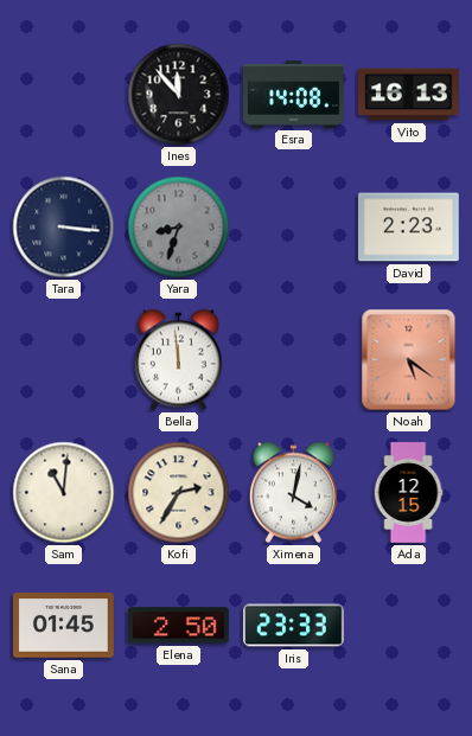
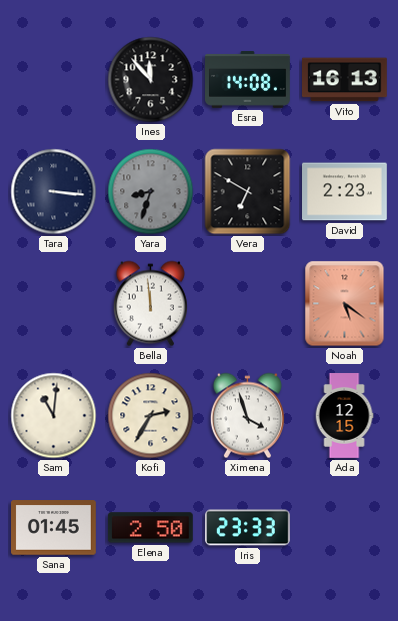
Vera: none -> 6:50 (248, 192)
Ximena: 4:02 -> 3:57 (247, 416)
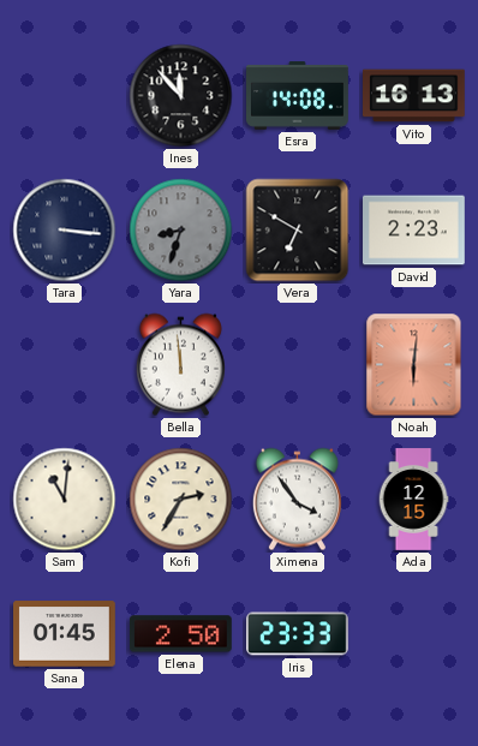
Noah: 5:21 -> 6:01 (414, 365)
Ximena: 3:57 -> 3:54 (297, 500)
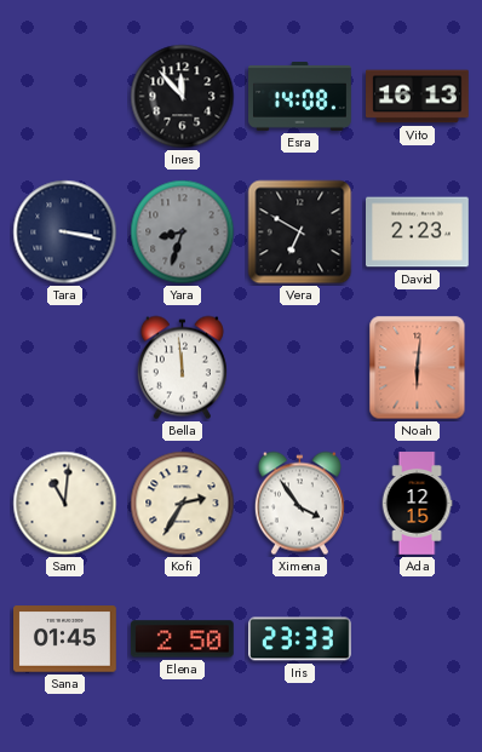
Tara: 3:16 -> 3:17 (65, 233)
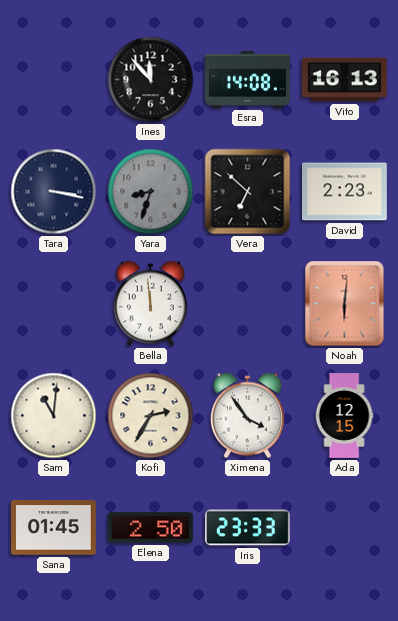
Vera: 6:50 -> 6:52 (248, 192)
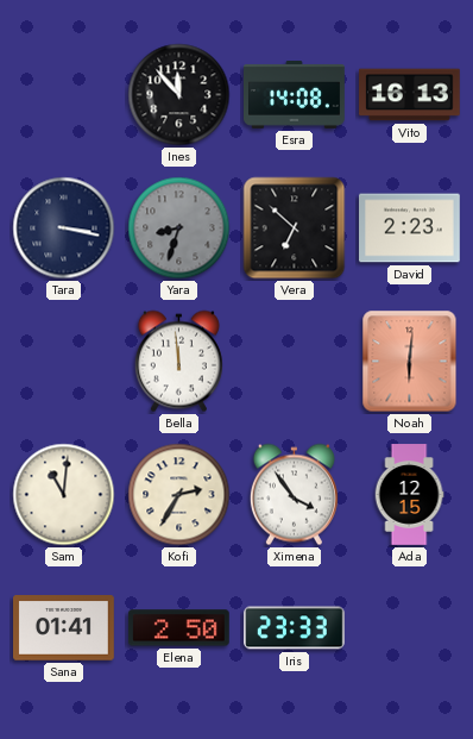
Sana: 01:45 -> 01:41 (64, 628)
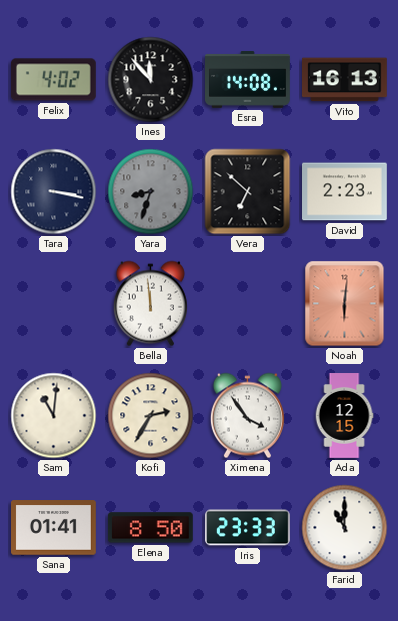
Felix: none -> 4:02 (53, 80)
Elena: 2:50 -> 8:50 (150, 528)
Farid: none -> 11:00 (345, 528)
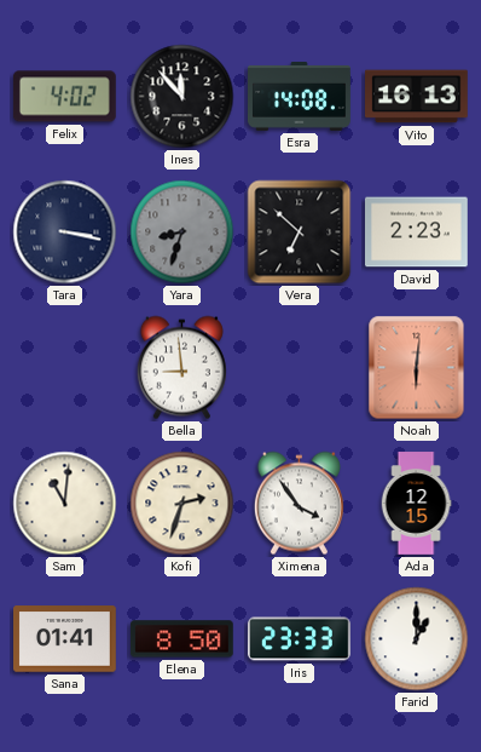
Bella: 11:59 -> 8:59 (181, 368)
Kofi: 2:35 -> 2:33 (182, 504)
Farid: 11:00 -> 1:00 (417, 639)
